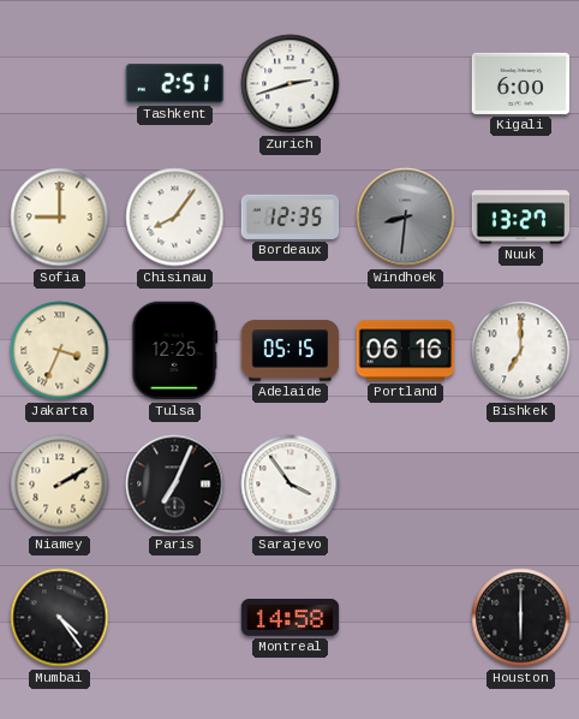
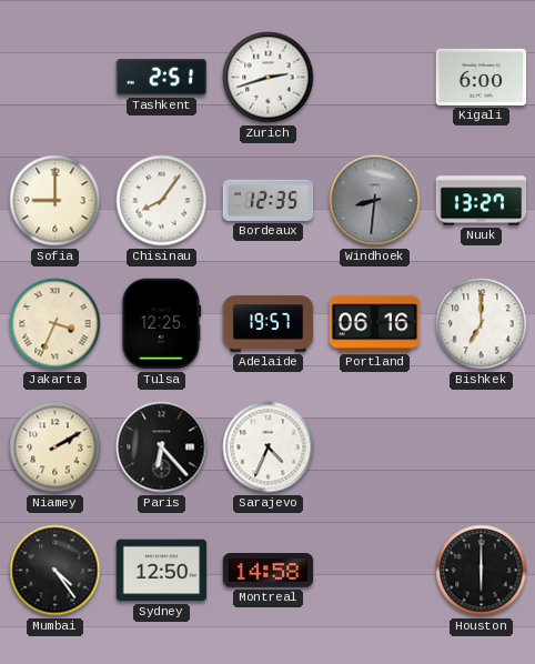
Adelaide: 05:15 -> 19:57 (269, 324)
Paris: 7:04 -> 6:23 (162, 447)
Sarajevo: 3:54 -> 4:34 (269, 447)
Sydney: none -> 12:50 (162, 571)
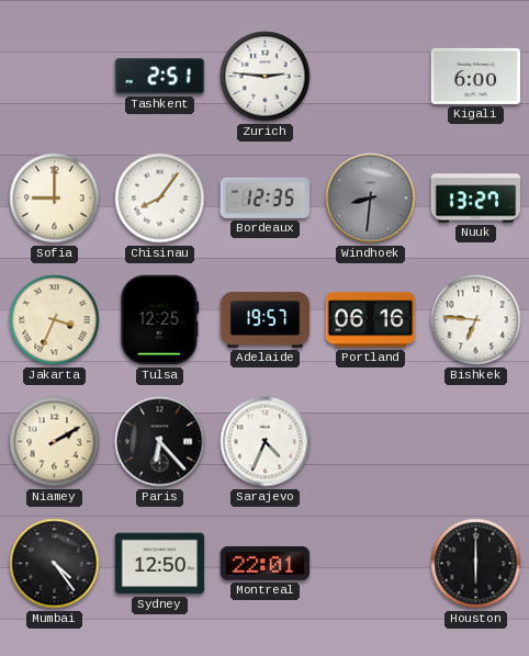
Zurich: 2:42 -> 2:46 (266, 77)
Bishkek: 7:00 -> 6:46 (476, 320)
Montreal: 14:58 -> 22:01 (266, 564)
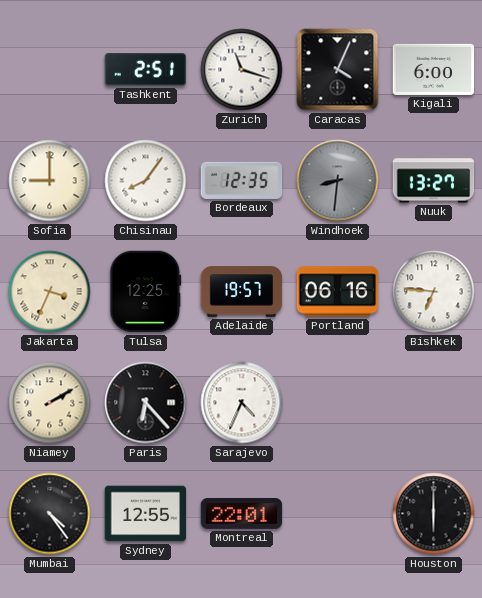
Zurich: 2:46 -> 11:18 (242, 70)
Caracas: none -> 4:04 (338, 70)
Sydney: 12:50 -> 12:55 (146, 514)
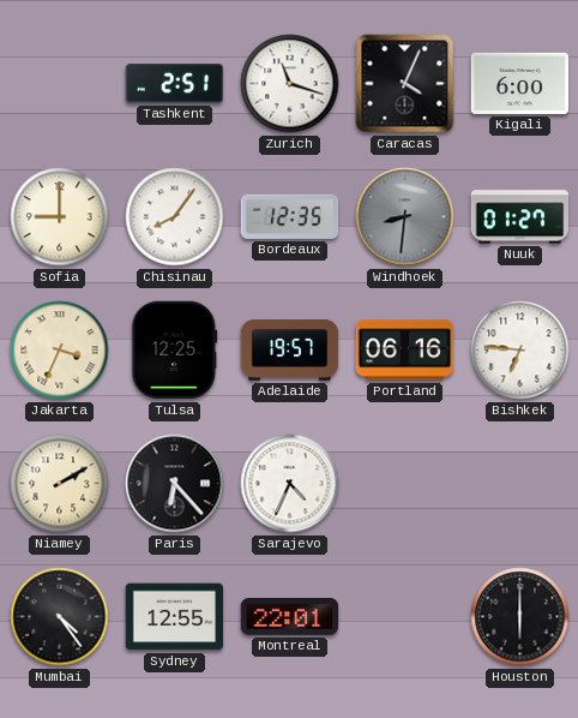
Nuuk: 13:27 -> 01:27 (520, 217)
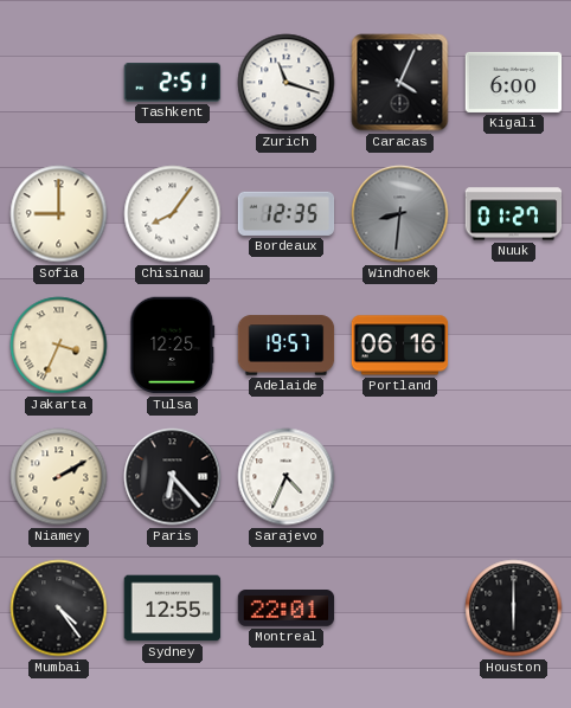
Bishkek: 6:46 -> none (520, 351)
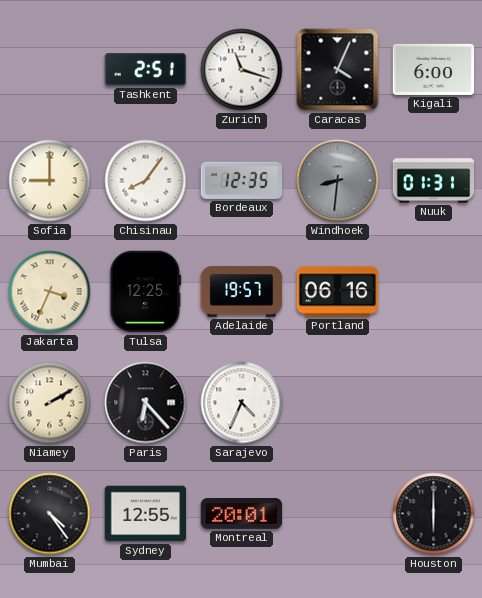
Nuuk: 01:27 -> 01:31 (434, 181)
Montreal: 22:01 -> 20:01 (242, 514)
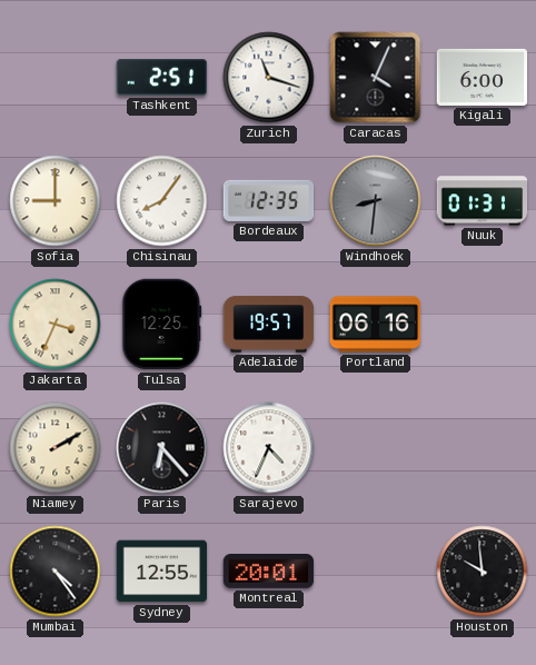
Houston: 6:00 -> 9:59 (483, 572)
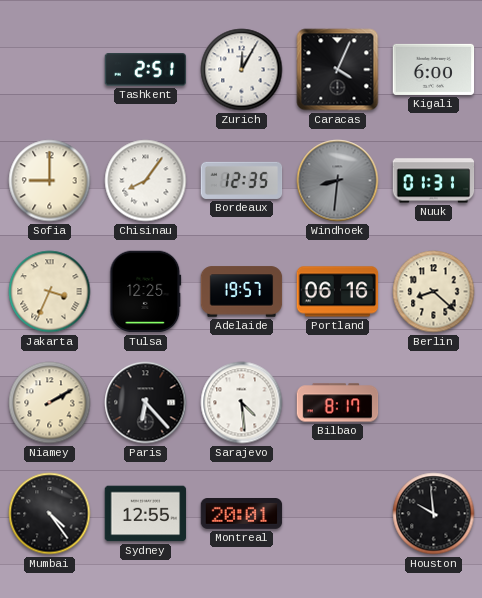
Zurich: 11:18 -> 12:05 (242, 70)
Berlin: none -> 8:22 (434, 292)
Sarajevo: 4:34 -> 4:29 (242, 403)
Bilbao: none -> 8:17 (338, 403)
